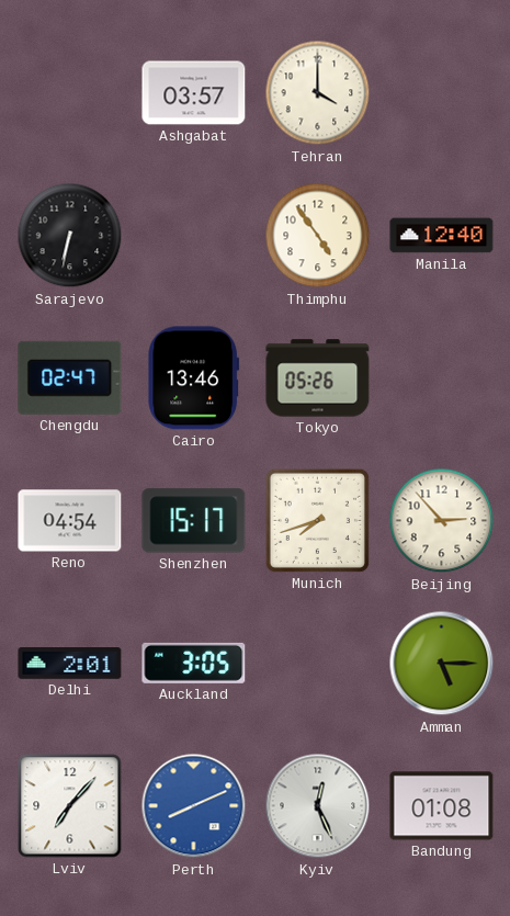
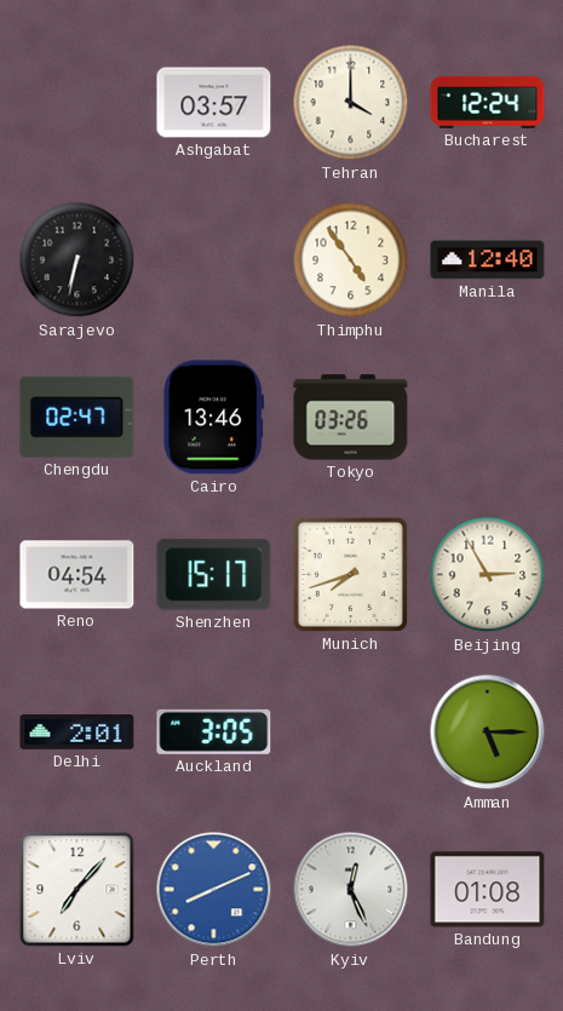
Bucharest: none -> 12:24 (488, 102)
Tokyo: 05:26 -> 03:26 (351, 418)
Beijing: 2:53 -> 2:55 (488, 575)
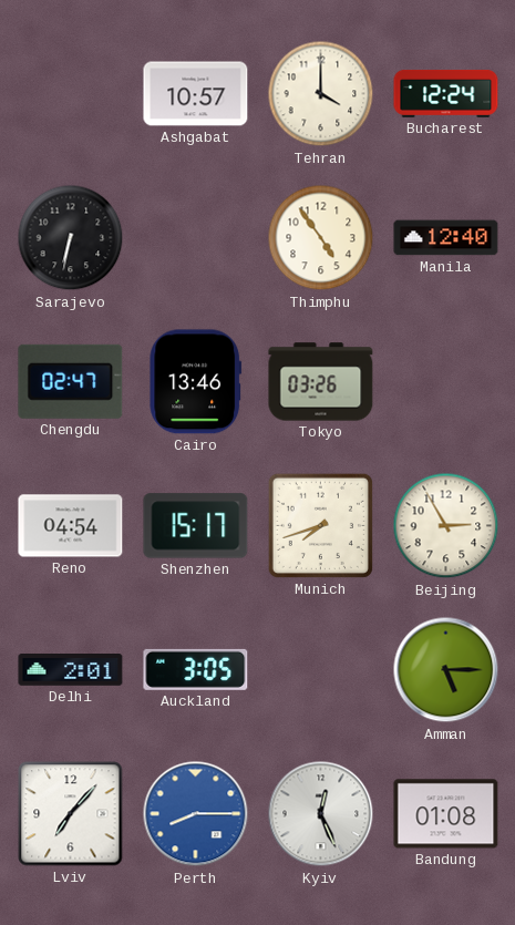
Ashgabat: 03:57 -> 10:57 (196, 94)
Perth: 8:11 -> 8:15 (196, 814)
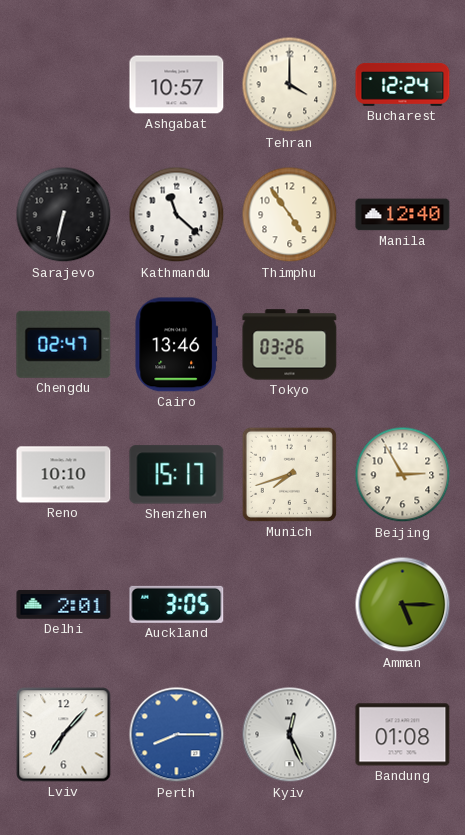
Kathmandu: none -> 11:22 (177, 215)
Reno: 04:54 -> 10:10 (64, 475)
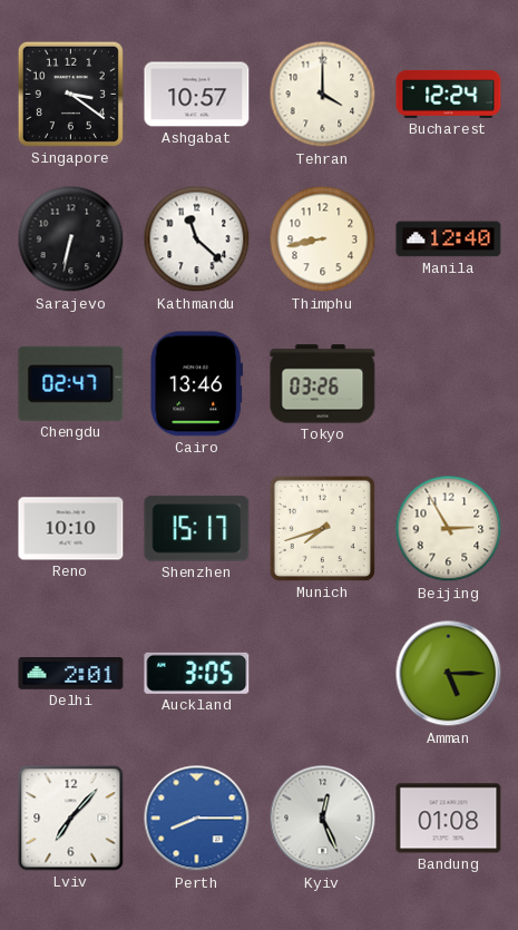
Singapore: none -> 3:21 (70, 94)
Thimphu: 4:54 -> 8:43 (323, 239)
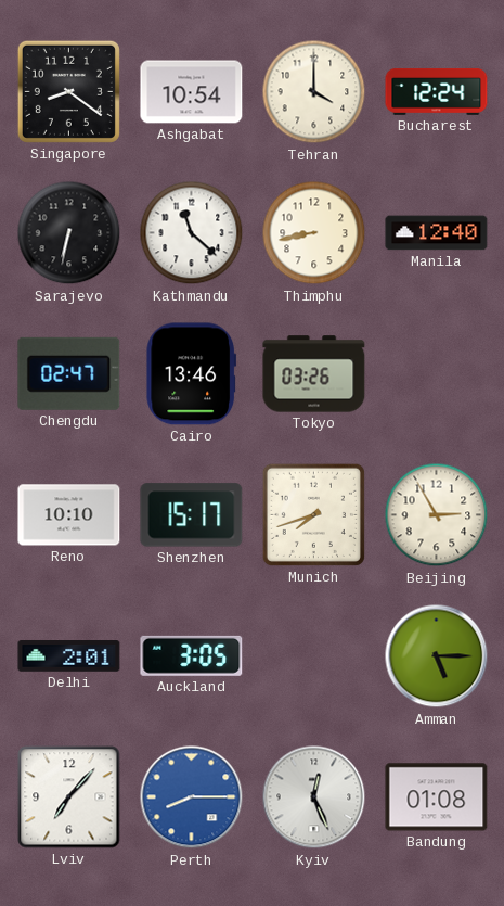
Singapore: 3:21 -> 8:21 (68, 91)
Ashgabat: 10:57 -> 10:54 (192, 92)
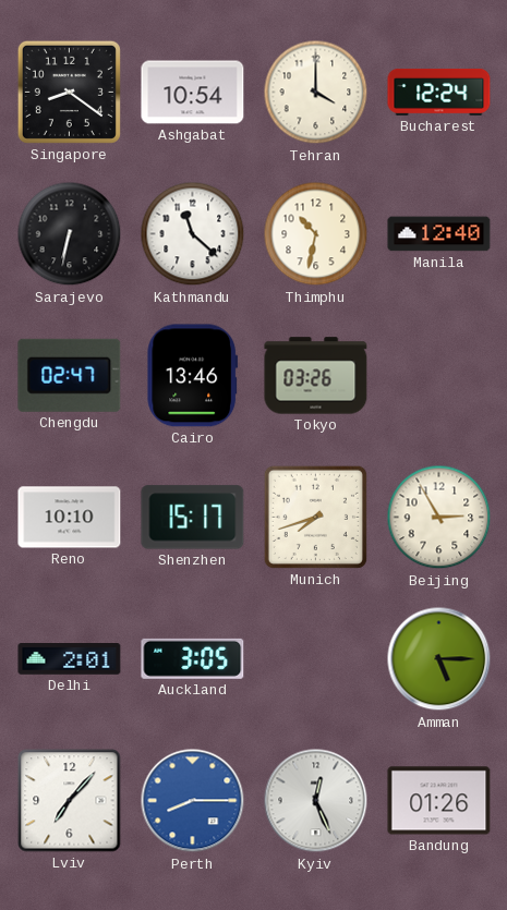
Thimphu: 8:43 -> 10:32 (316, 234)
Bandung: 01:08 -> 01:26 (439, 801)
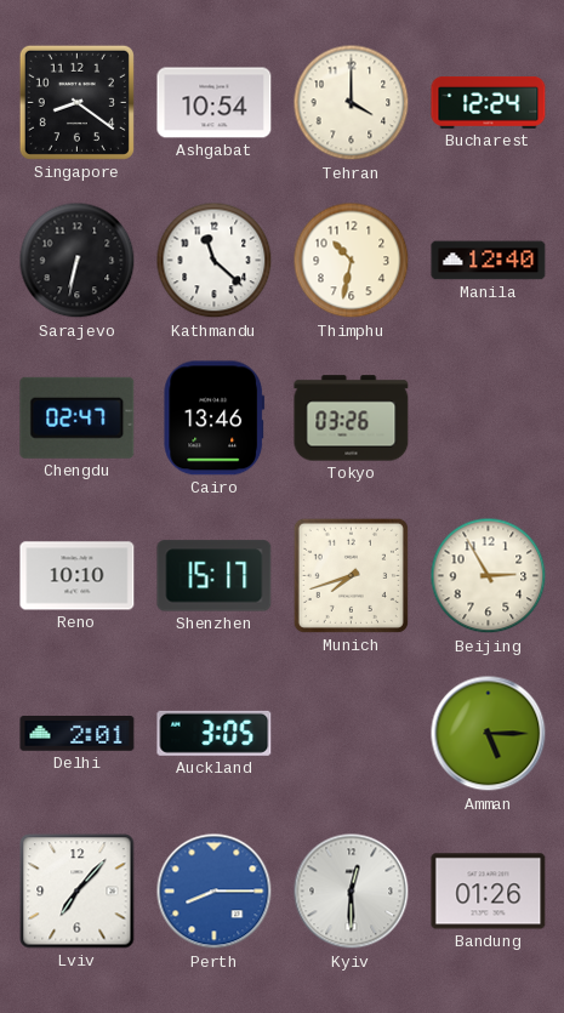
Kyiv: 12:26 -> 12:30 (352, 892)
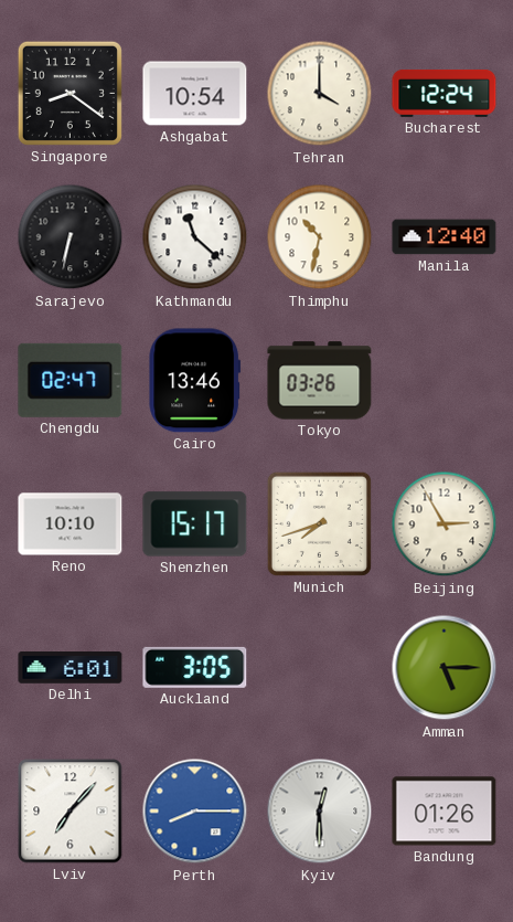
Delhi: 2:01 -> 6:01 (71, 668)
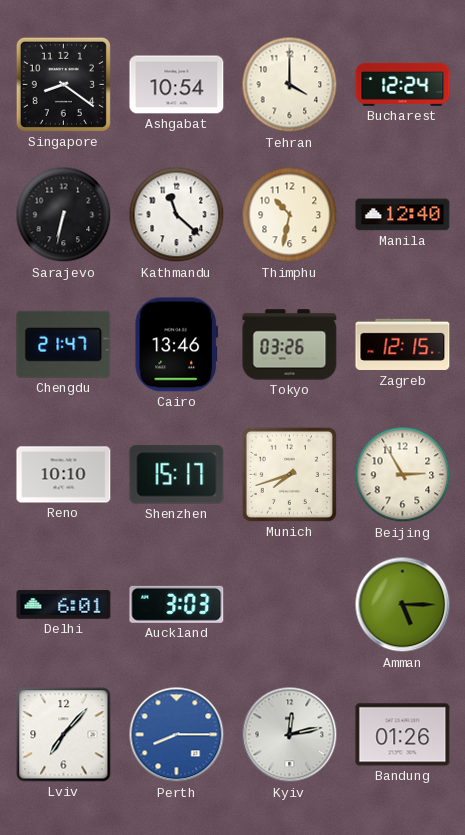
Chengdu: 02:47 -> 21:47 (64, 344)
Zagreb: none -> 12:15 (403, 345)
Auckland: 3:05 -> 3:03 (177, 604)
Kyiv: 12:30 -> 12:13 (290, 735)
